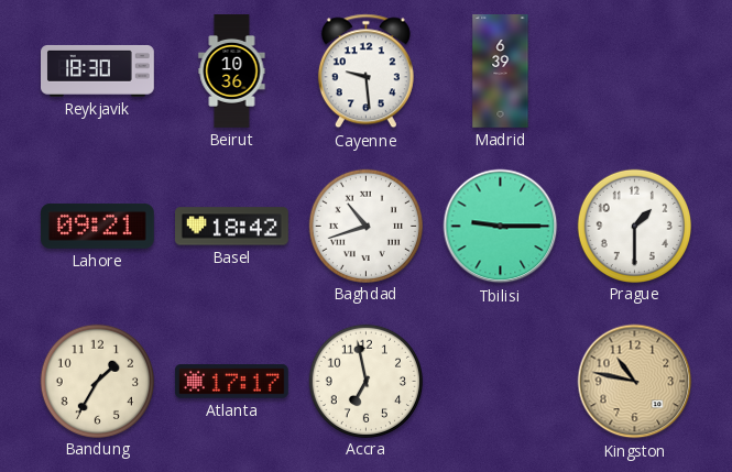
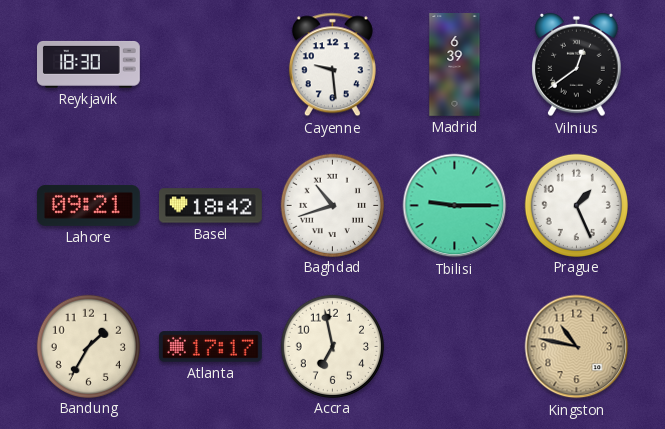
Beirut: 10:36 -> none (232, 72)
Vilnius: none -> 12:39 (577, 65)
Prague: 1:30 -> 1:26 (576, 205)
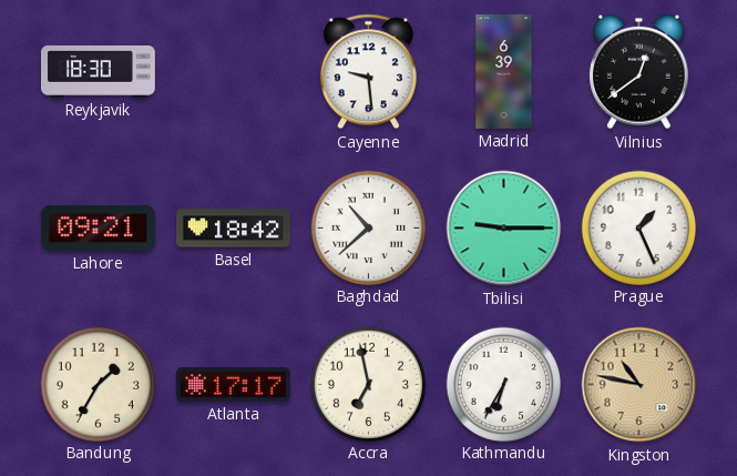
Baghdad: 10:42 -> 10:38 (368, 227)
Kathmandu: none -> 6:35 (503, 384)
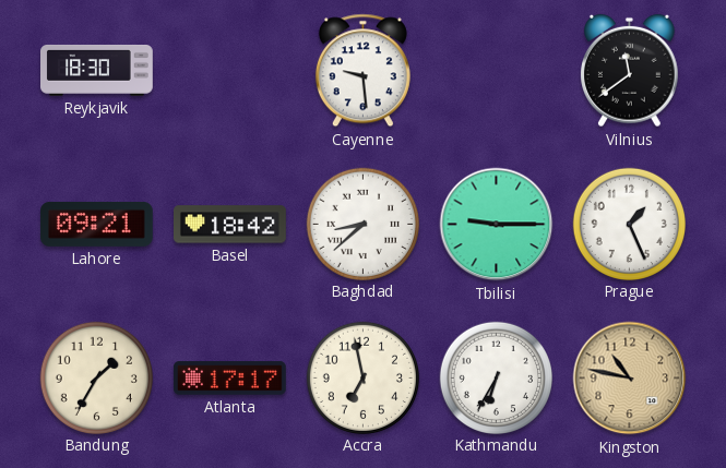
Madrid: 6:39 -> none (504, 72)
Vilnius: 12:39 -> 11:39 (630, 71)
Baghdad: 10:38 -> 8:38 (362, 224)
